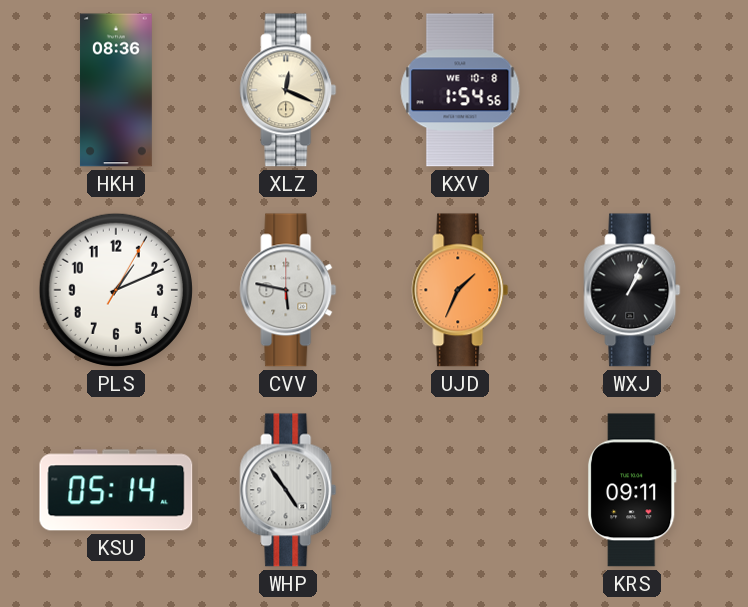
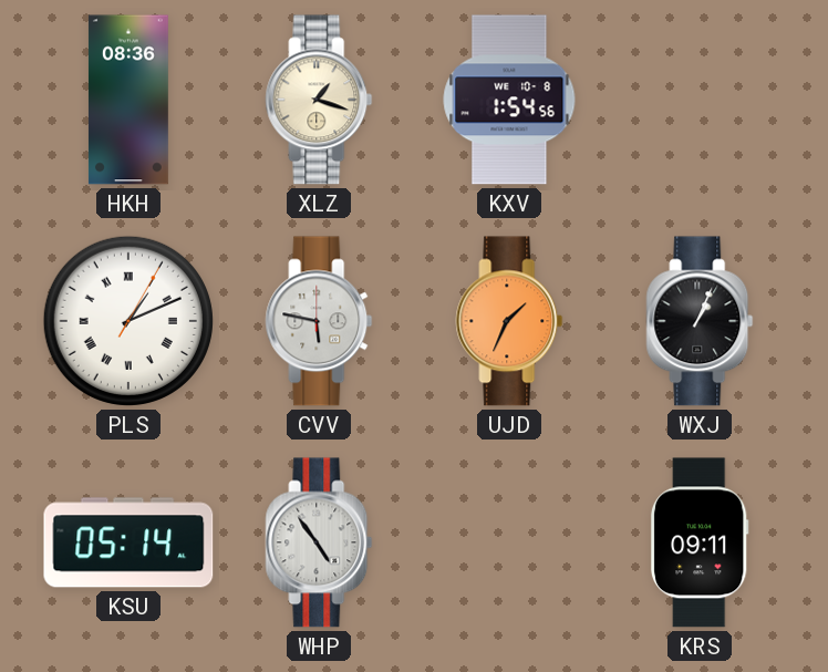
XLZ: 12:19 -> 1:18 (319, 100)
PLS numerals: Arabic -> Roman (128, 321)
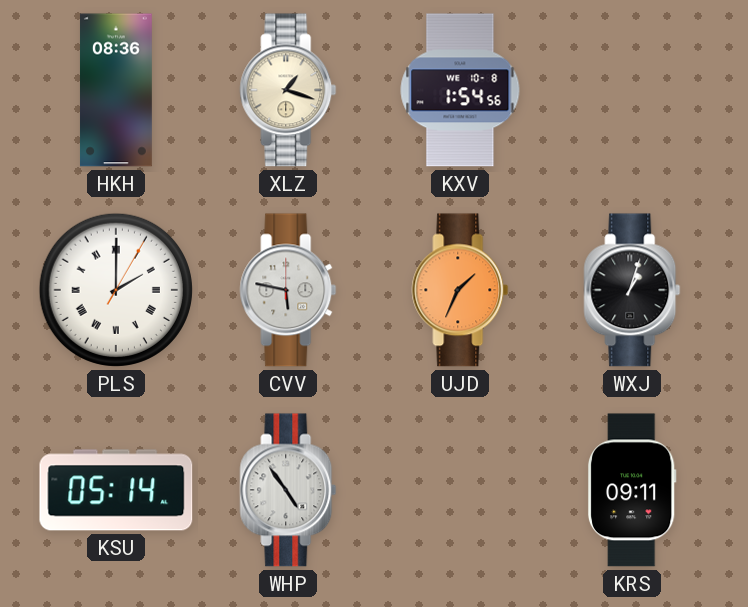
PLS: 1:11 -> 2:00 (116, 290)
WXJ: 1:04 -> 1:03 (632, 290)
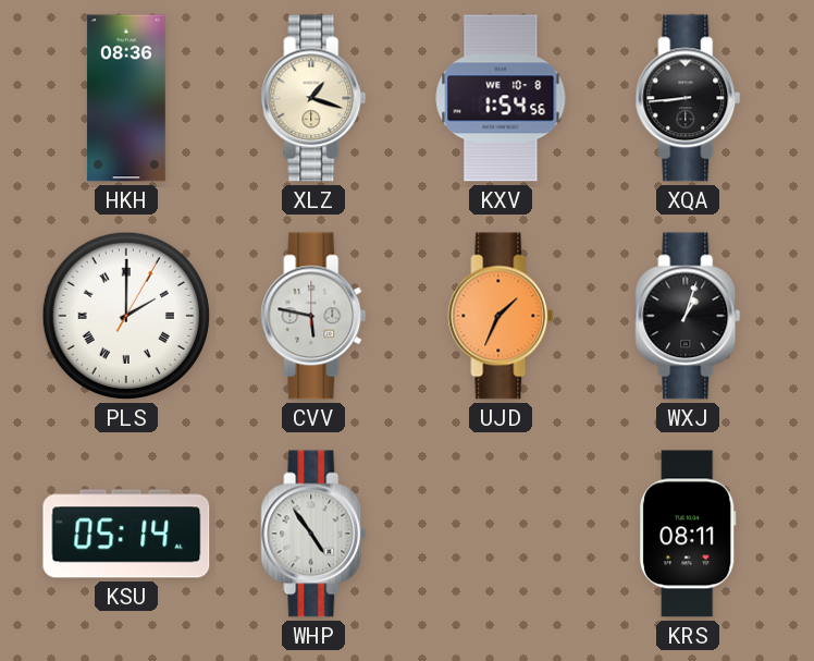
XQA: none -> 8:44 (688, 98)
KRS: 09:11 -> 08:11 (688, 534)
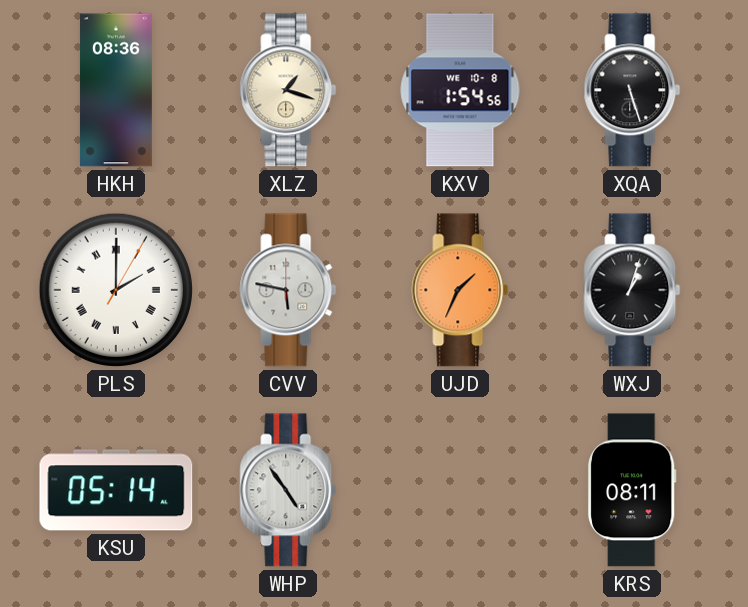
XQA: 8:44 -> 5:27 (632, 90)
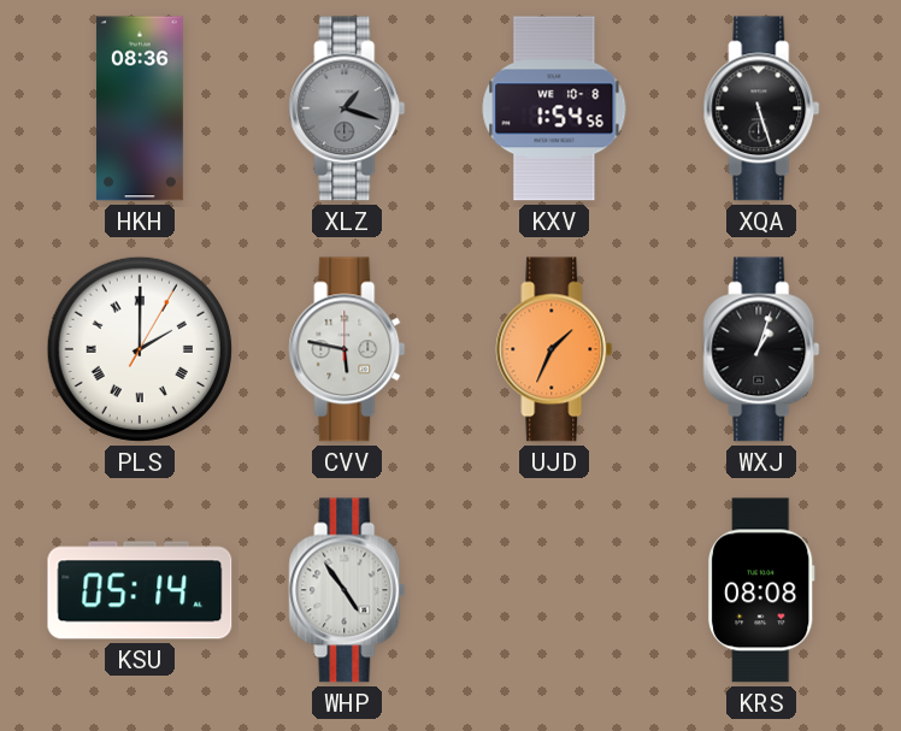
XLZ dial: cream -> grey (347, 108)
KRS: 08:11 -> 08:08 (761, 590)
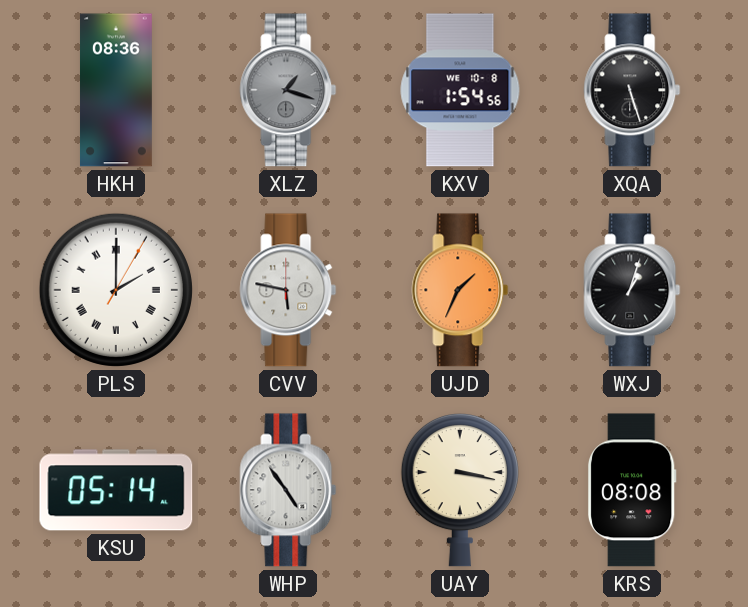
UAY: none -> 3:17 (460, 490)
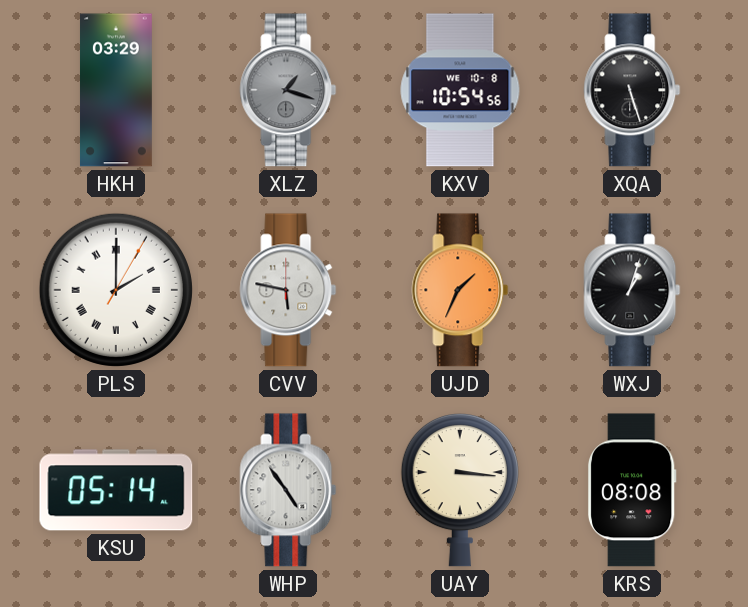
HKH: 08:36 -> 03:29 (116, 90)
KXV: 1:54 -> 10:54 (460, 90)
UAY: 3:17 -> 3:16 (460, 490)
